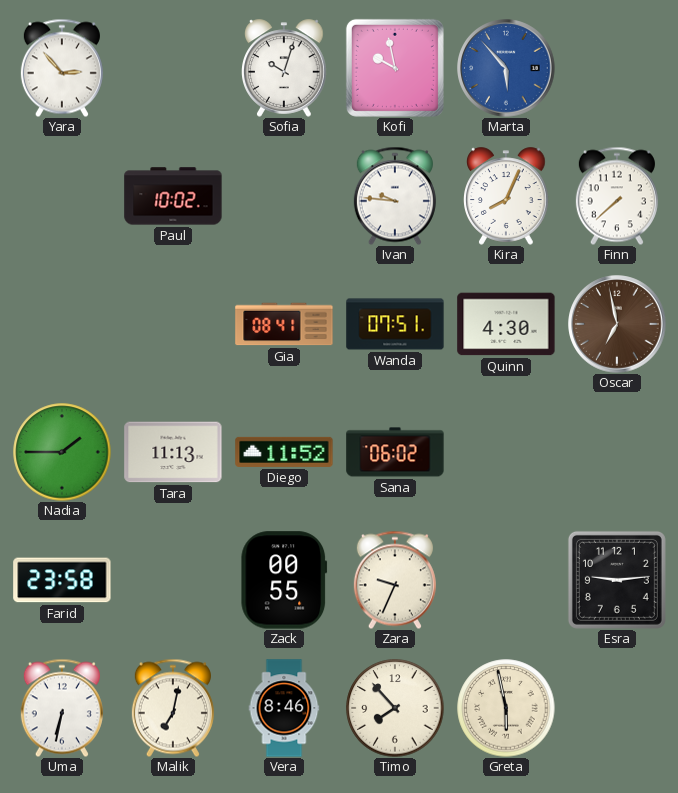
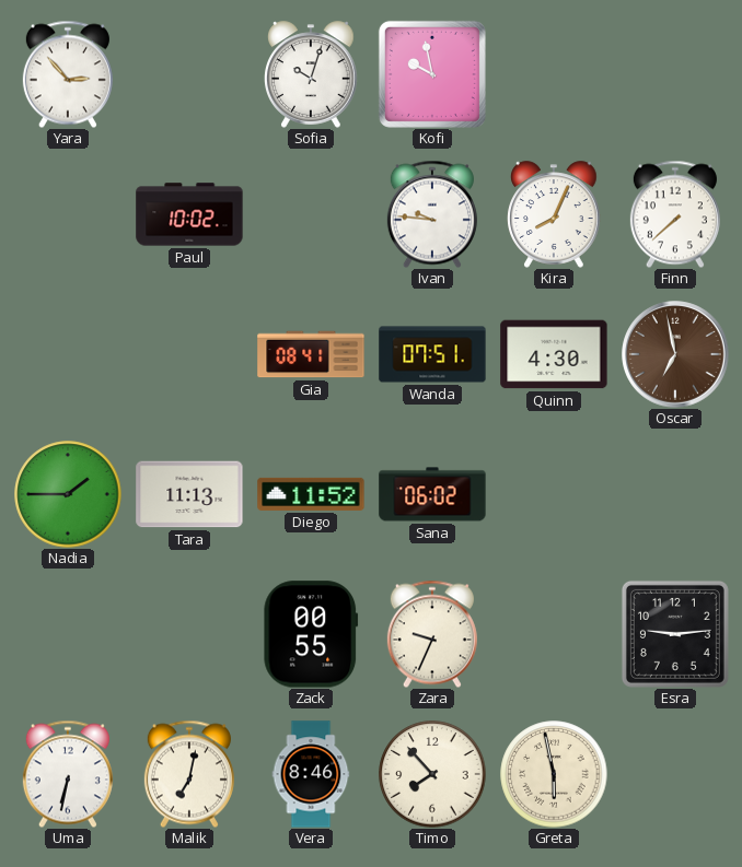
Marta: 5:53 -> none (506, 68)
Farid: 23:58 -> none (62, 580)
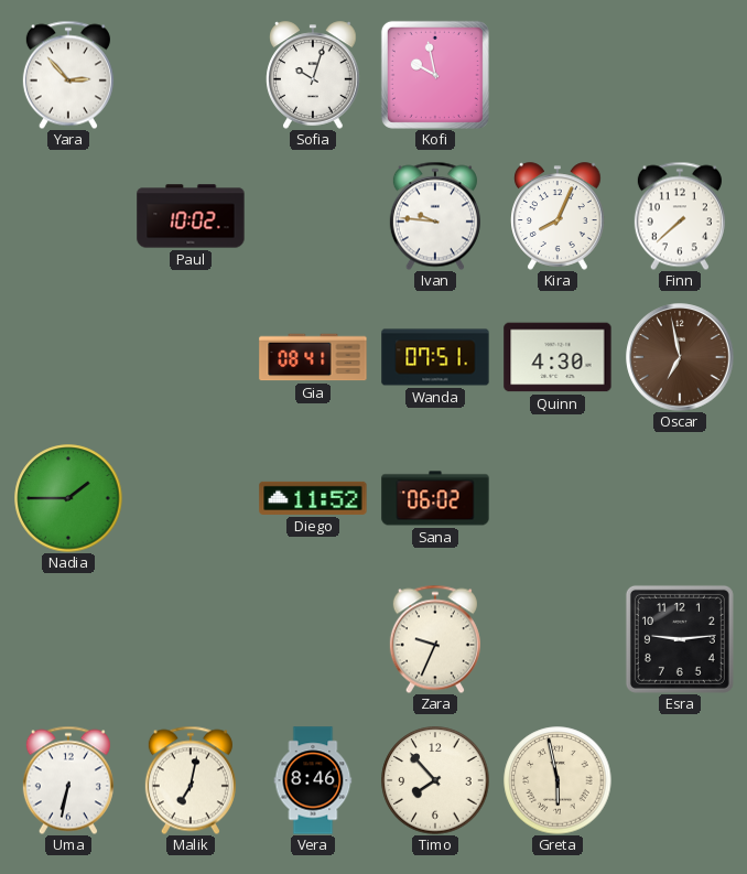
Tara: 11:13 -> none (189, 494)
Zack: 00:55 -> none (311, 634)
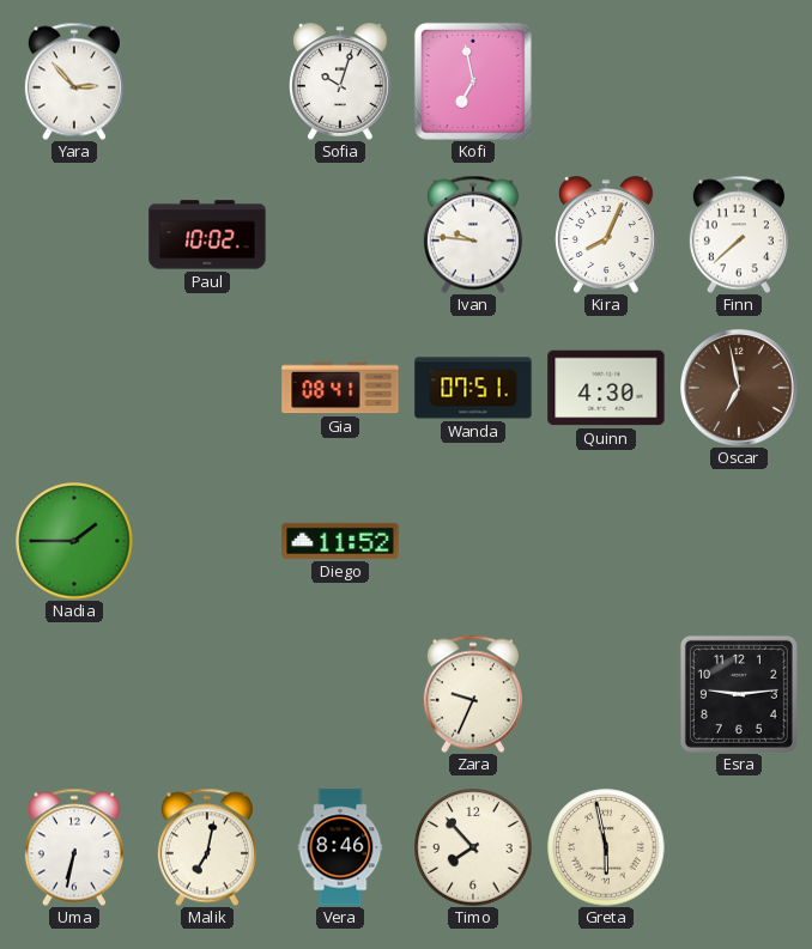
Kofi: 9:58 -> 6:58 (473, 81)
Sana: 06:02 -> none (435, 498)
